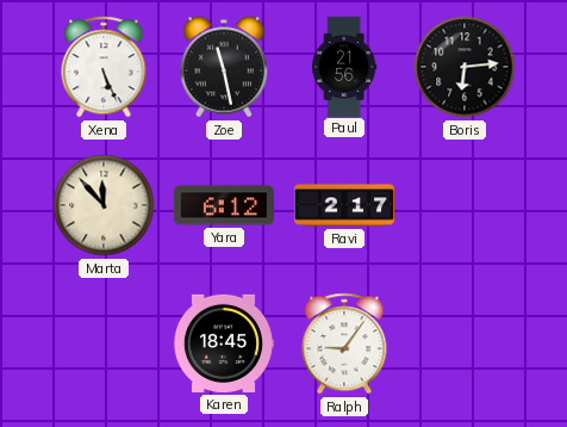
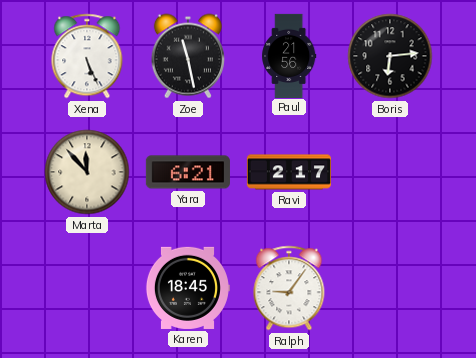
Yara: 6:12 -> 6:21 (188, 172)
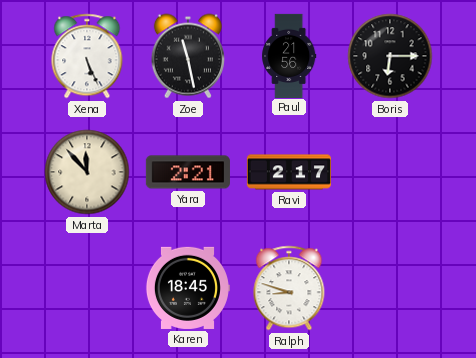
Boris: 6:14 -> 6:15 (390, 56)
Yara: 6:21 -> 2:21 (188, 172)
Ralph: 9:06 -> 8:48 (289, 288)
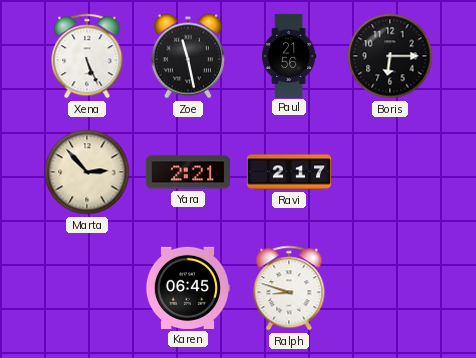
Marta: 11:53 -> 2:53 (87, 172)
Karen: 18:45 -> 06:45 (187, 288)
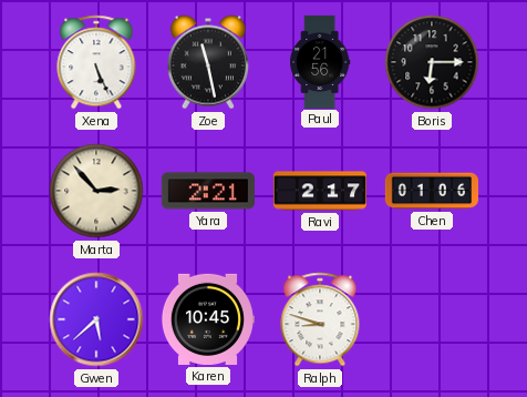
Chen: none -> 01:06 (431, 191)
Gwen: none -> 5:38 (96, 319)
Karen: 06:45 -> 10:45 (207, 319)
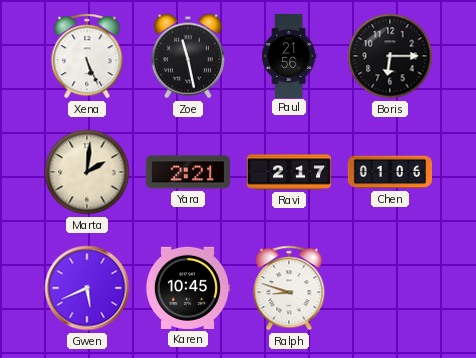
Marta: 2:53 -> 2:01 (87, 172)
Gwen: 5:38 -> 5:41 (87, 288)
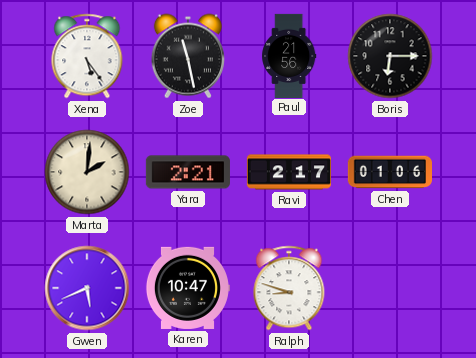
Xena: 5:26 -> 5:24 (87, 56)
Karen: 10:45 -> 10:47 (187, 288)
